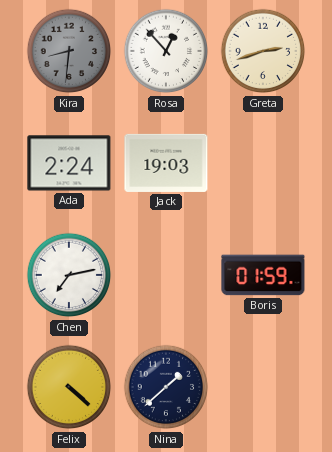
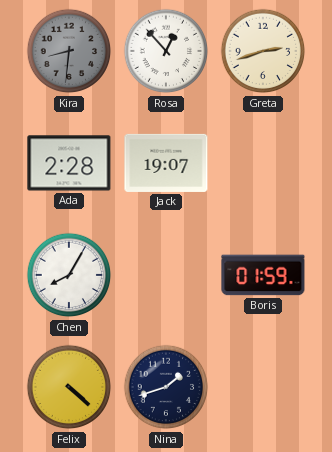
Ada: 2:24 -> 2:28 (69, 163)
Jack: 19:03 -> 19:07 (166, 163)
Chen: 7:13 -> 8:05 (69, 275)
Nina: 1:38 -> 1:42 (166, 387)
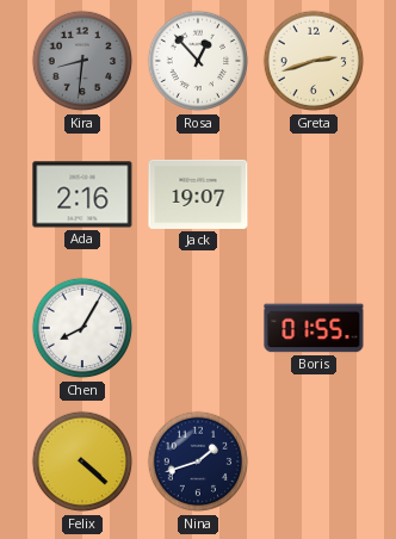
Ada: 2:28 -> 2:16 (82, 194)
Boris: 01:59 -> 01:55 (314, 328)
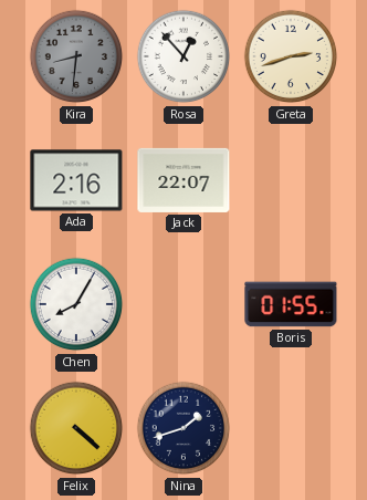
Jack: 19:07 -> 22:07 (183, 180)
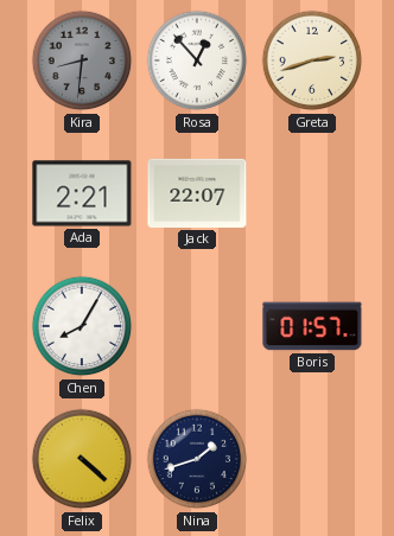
Ada: 2:16 -> 2:21 (82, 193)
Boris: 01:55 -> 01:57 (312, 326)
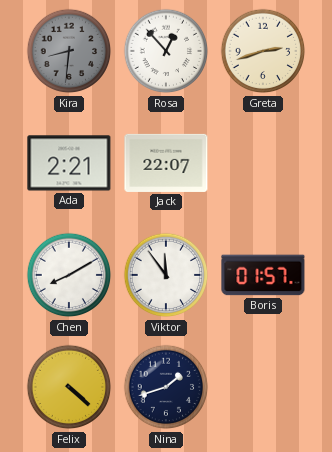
Chen: 8:05 -> 8:10 (69, 275)
Viktor: none -> 11:54 (166, 275)
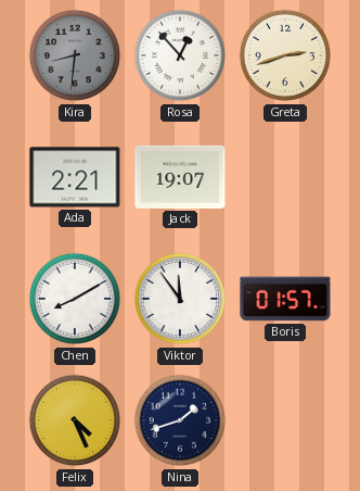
Jack: 22:07 -> 19:07 (180, 177)
Felix: 4:22 -> 4:26 (75, 420)
